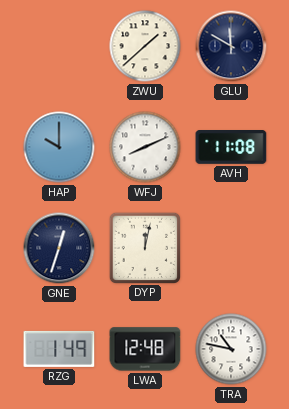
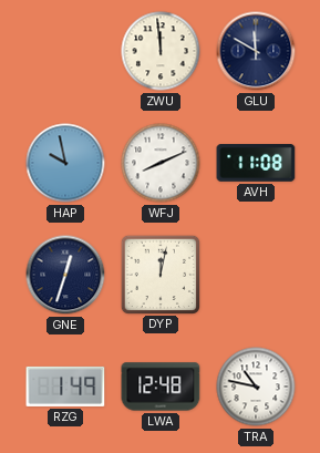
ZWU: 1:38 -> 11:59 (161, 51)
HAP: 10:00 -> 9:58 (65, 163)
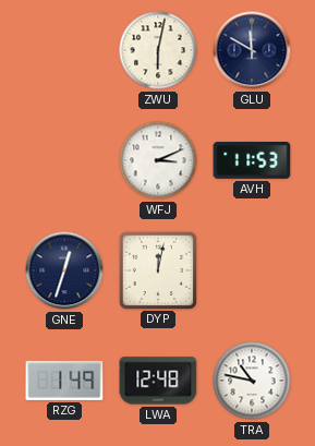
ZWU: 11:59 -> 6:02 (158, 50)
HAP: 9:58 -> none (65, 163)
WFJ: 8:11 -> 3:11 (158, 160)
AVH: 11:08 -> 11:53 (252, 161)
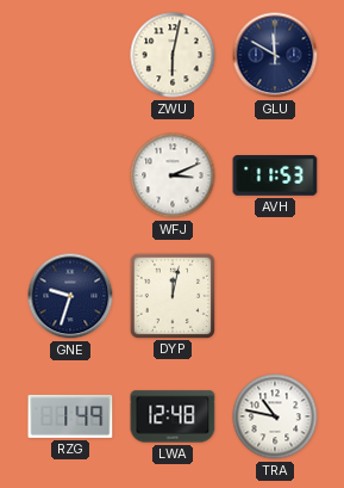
GNE: 12:33 -> 9:33 (70, 296)
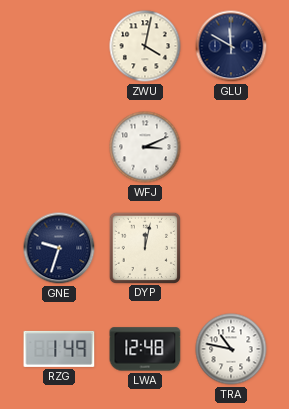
ZWU: 6:02 -> 4:02 (145, 46)
AVH: 11:53 -> none (275, 177)
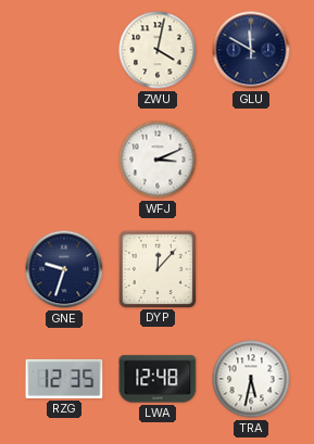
DYP: 12:02 -> 12:07 (156, 268)
RZG: 1:49 -> 12:35 (64, 379)
TRA: 10:47 -> 5:32 (251, 379)
